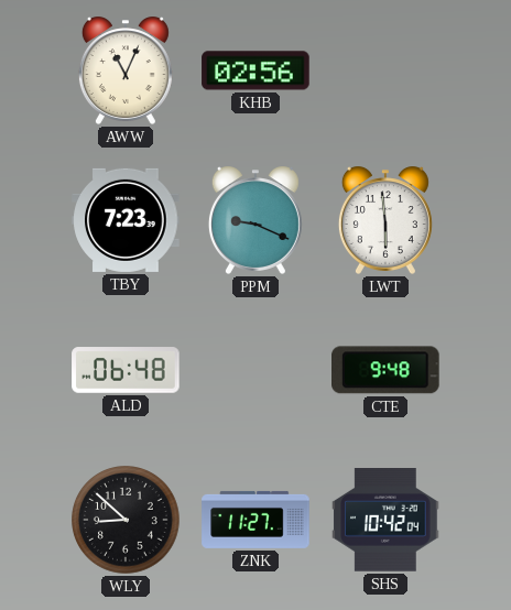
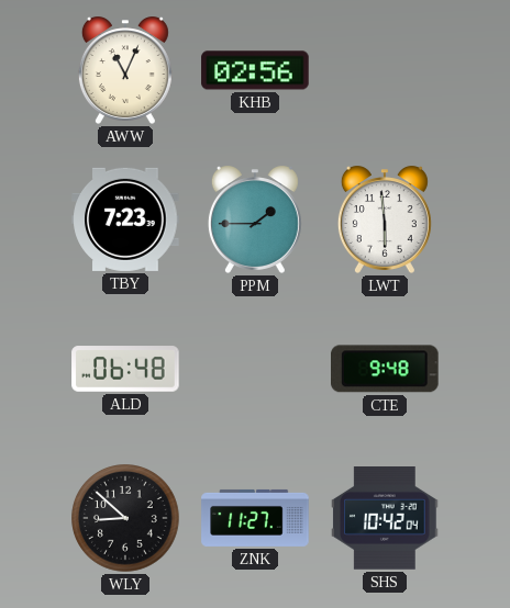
PPM: 9:19 -> 1:45 (255, 219)
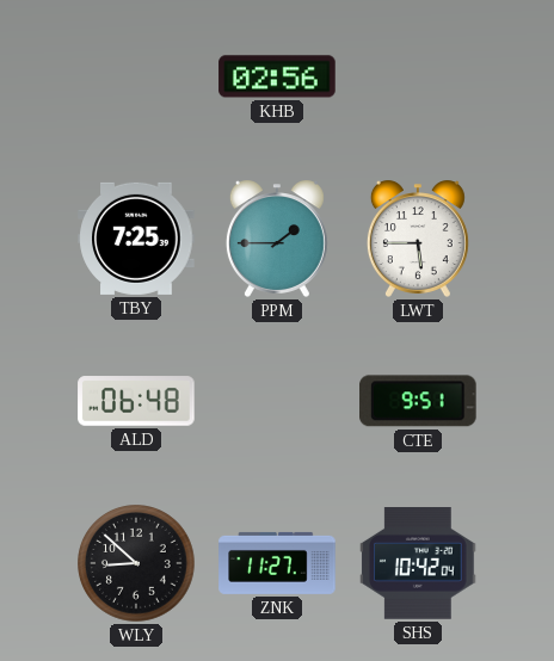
AWW: 11:04 -> none (125, 70)
TBY: 7:23 -> 7:25 (136, 239)
LWT: 5:59 -> 5:45 (418, 239)
CTE: 9:48 -> 9:51 (419, 401)
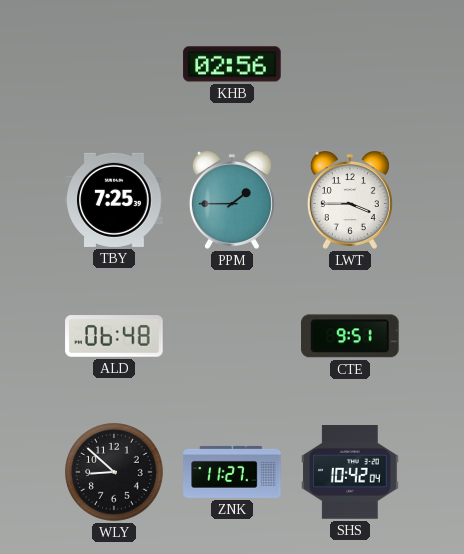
LWT: 5:45 -> 3:45 (350, 200)
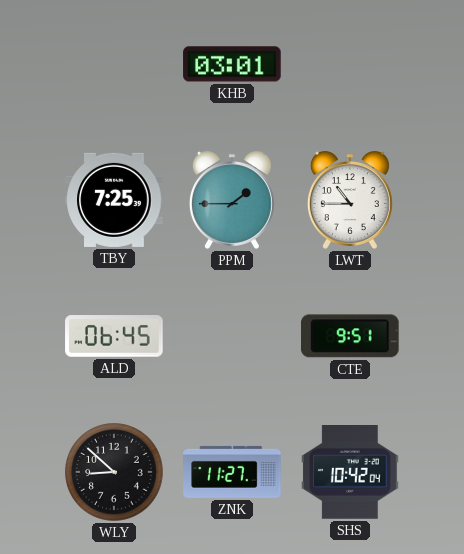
KHB: 02:56 -> 03:01 (232, 64)
LWT: 3:45 -> 10:45 (350, 200)
ALD: 06:48 -> 06:45 (114, 336)
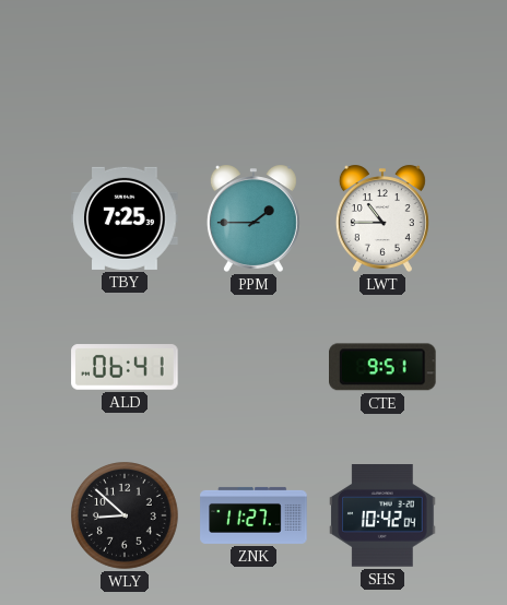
KHB: 03:01 -> none (232, 64)
ALD: 06:45 -> 06:41 (125, 367)
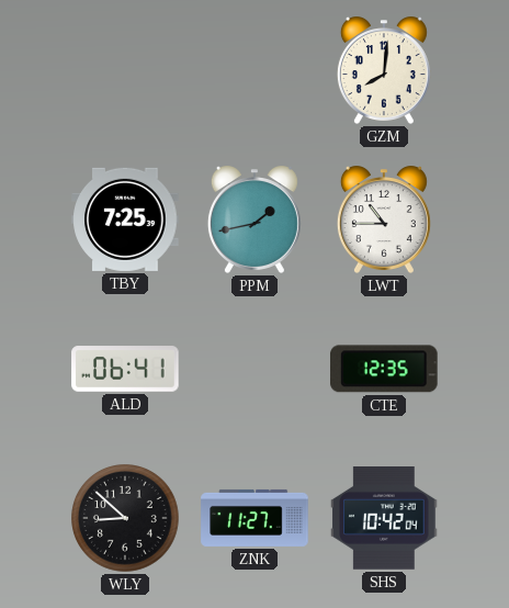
GZM: none -> 8:01 (384, 70)
PPM: 1:45 -> 1:43 (255, 219)
CTE: 9:51 -> 12:35 (385, 369)
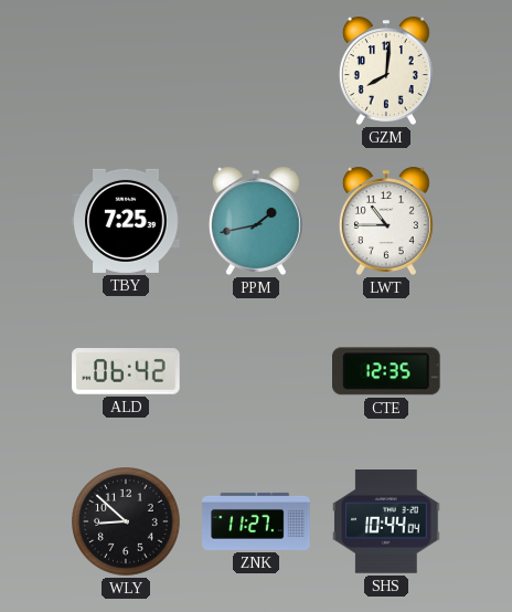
ALD: 06:41 -> 06:42 (126, 371)
SHS: 10:42 -> 10:44 (386, 523)
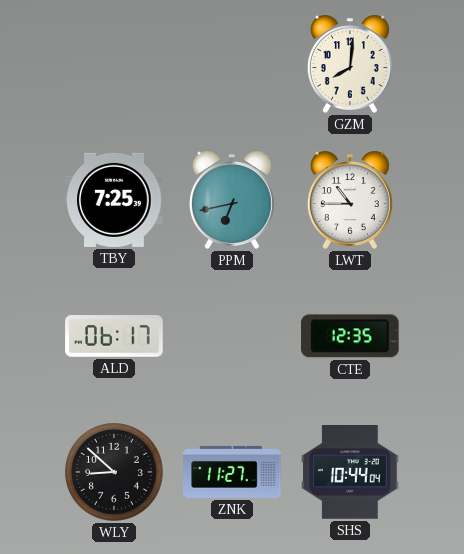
PPM: 1:43 -> 6:43 (232, 200)
ALD: 06:42 -> 06:17 (114, 336)
